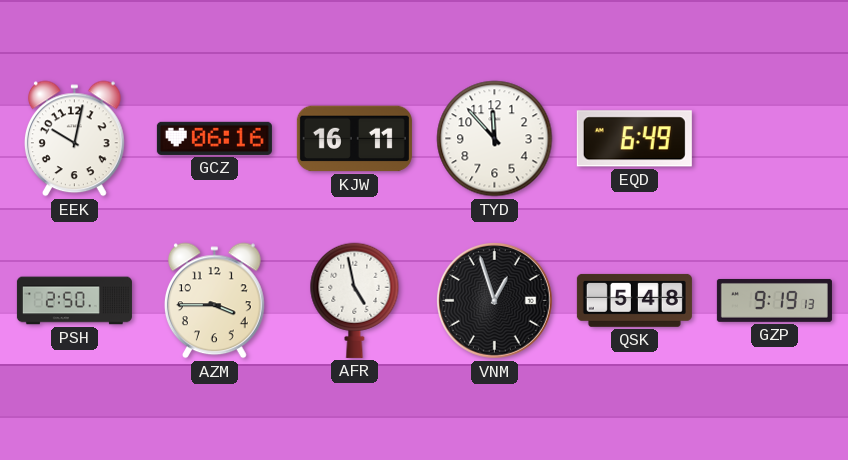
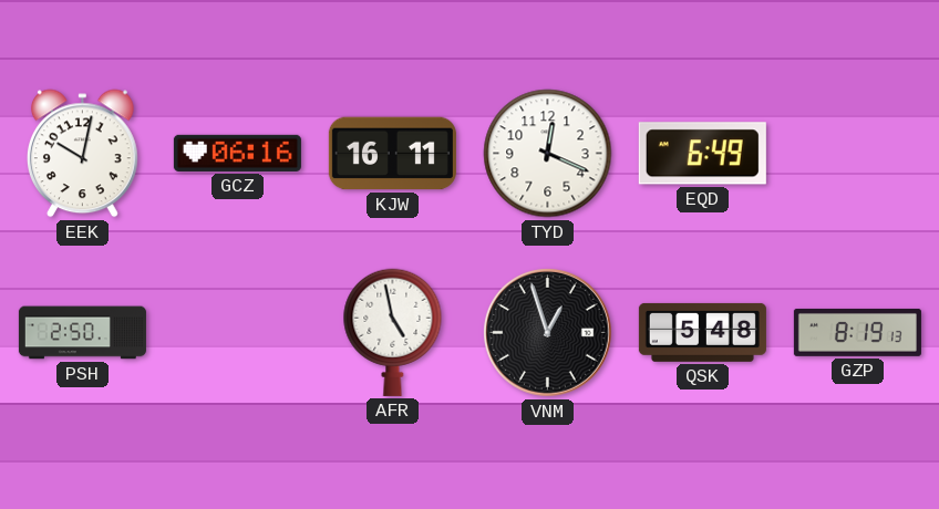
TYD: 11:53 -> 12:19 (548, 154)
AZM: 3:45 -> none (214, 301)
GZP: 9:19 -> 8:19 (857, 332)
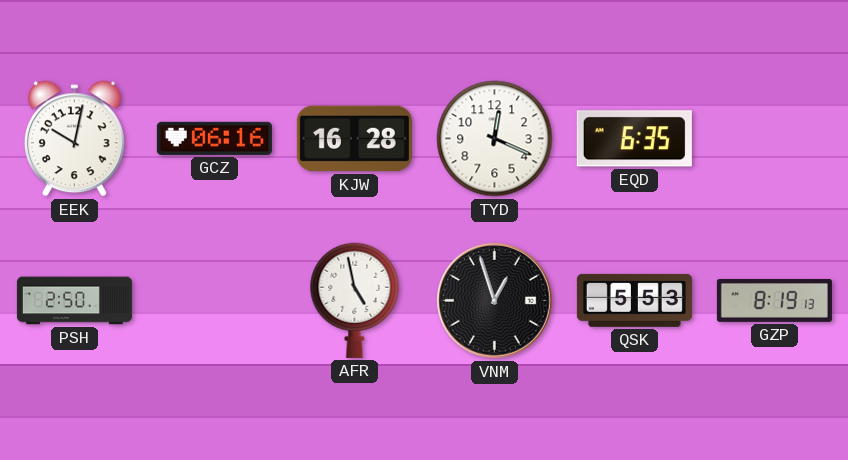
KJW: 16:11 -> 16:28 (354, 139)
EQD: 6:49 -> 6:35 (634, 139)
QSK: 5:48 -> 5:53 (634, 300)
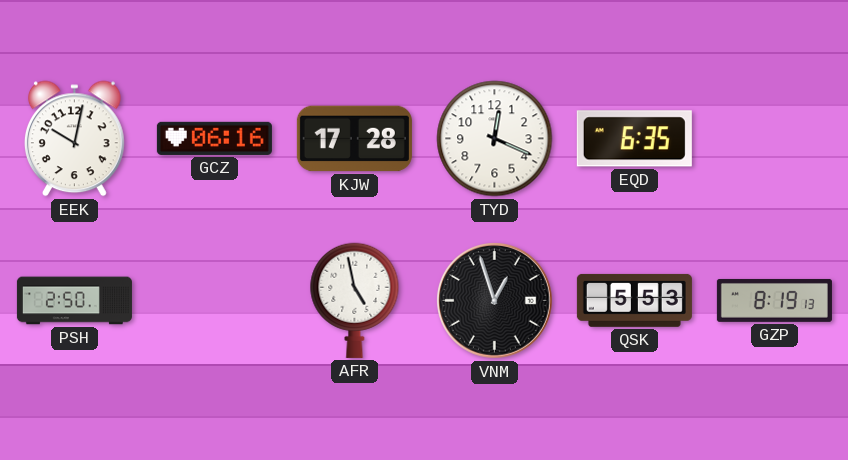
KJW: 16:28 -> 17:28 (354, 139)
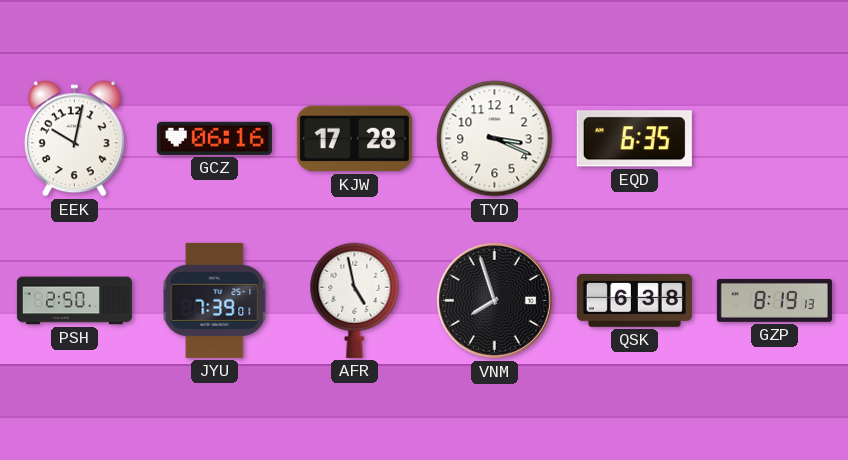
TYD: 12:19 -> 3:19 (495, 139)
JYU: none -> 7:39 (215, 300)
VNM: 12:57 -> 7:57 (494, 300)
QSK: 5:53 -> 6:38 (634, 300)
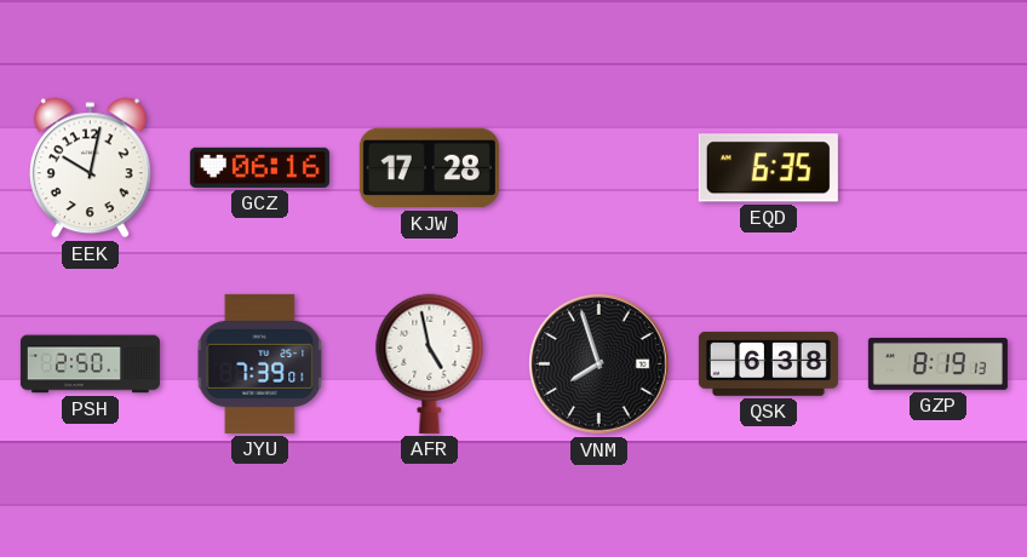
TYD: 3:19 -> none (495, 139)
